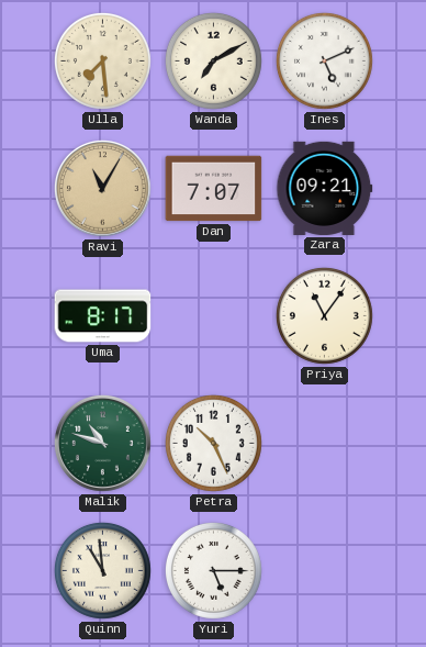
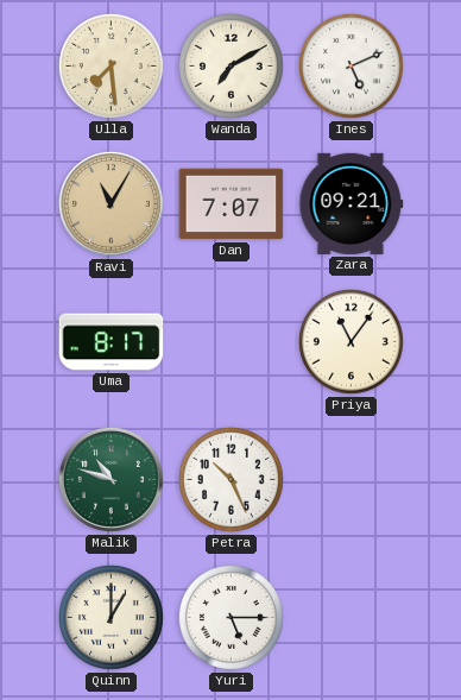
Quinn: 10:59 -> 1:00 (110, 617)
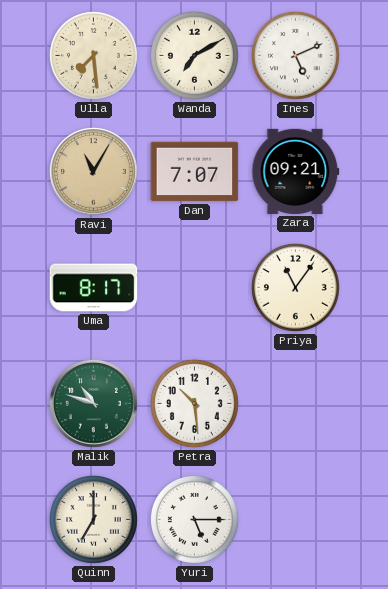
Petra: 10:26 -> 10:29 (194, 403)
Quinn: 1:00 -> 7:00 (93, 519)
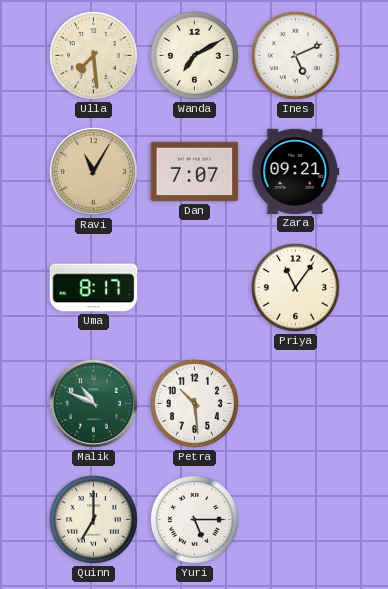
Malik: 10:48 -> 10:49 (93, 403)
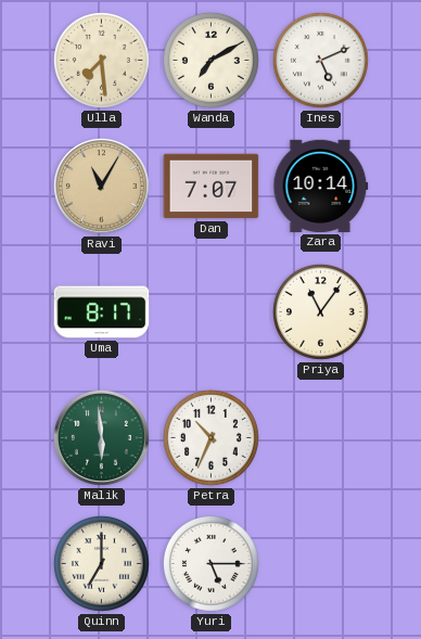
Zara: 09:21 -> 10:14 (321, 186)
Malik: 10:49 -> 5:59 (101, 437)
Petra: 10:29 -> 10:34 (210, 437)
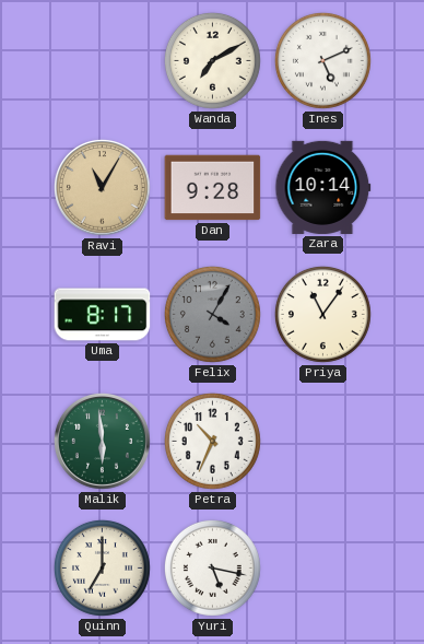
Ulla: 7:29 -> none (101, 60)
Dan: 7:07 -> 9:28 (213, 188)
Felix: none -> 4:05 (212, 314)
Yuri: 5:15 -> 5:17 (212, 567)
